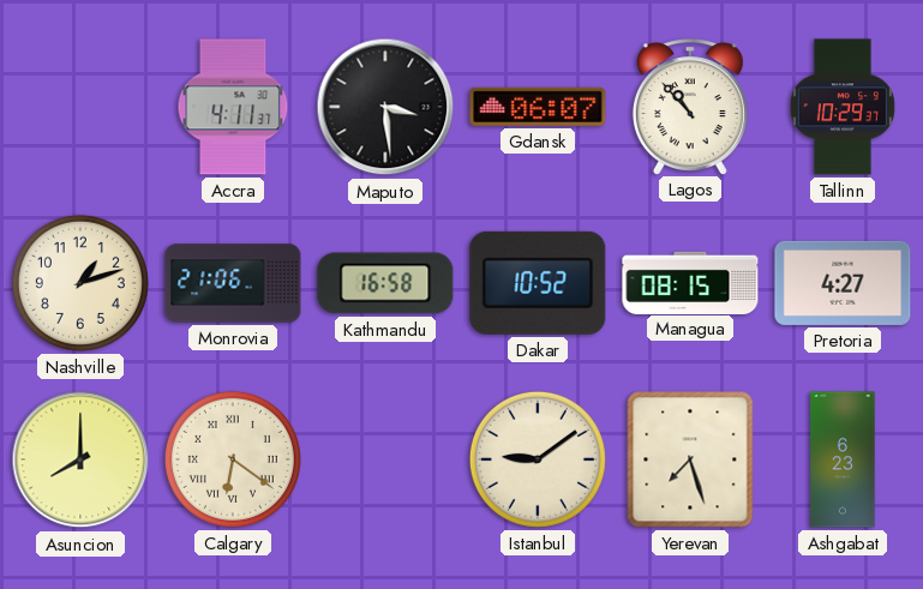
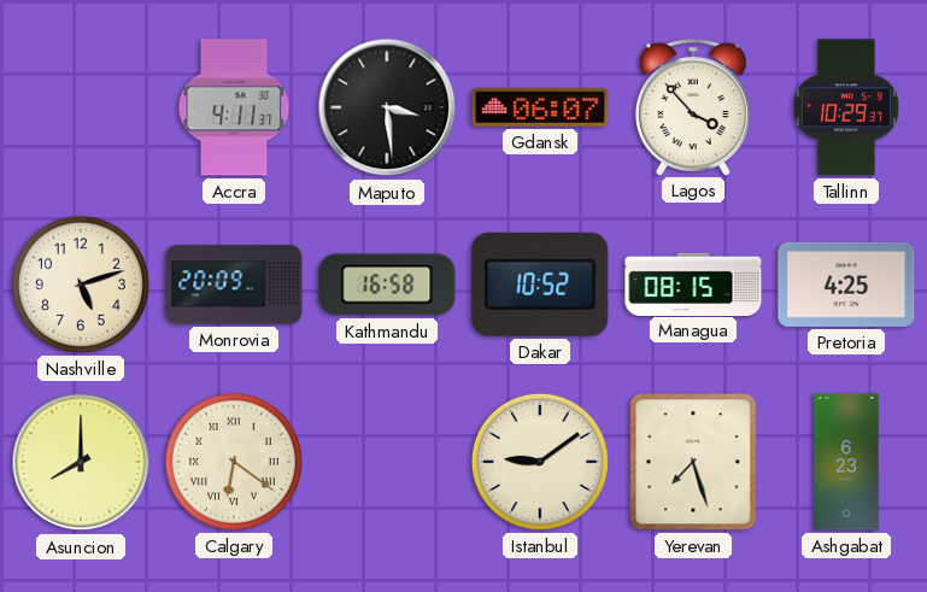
Lagos: 10:53 -> 3:53 (693, 107)
Nashville: 1:12 -> 5:12 (81, 285)
Monrovia: 21:06 -> 20:09 (234, 285)
Pretoria: 4:27 -> 4:25 (846, 285)
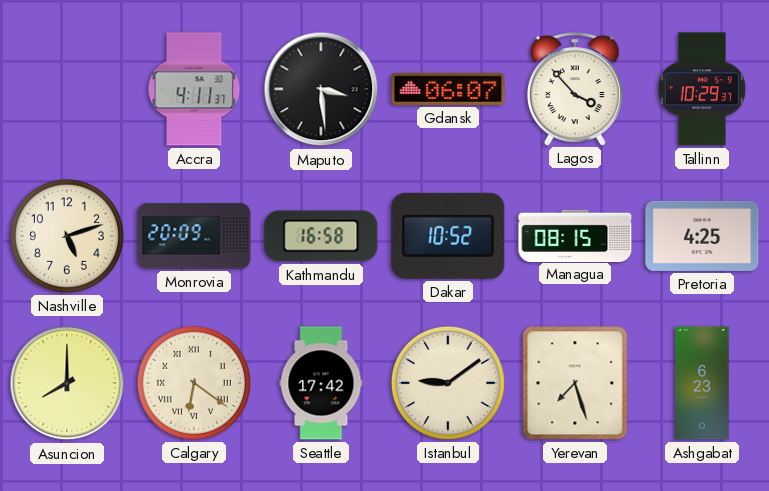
Seattle: none -> 17:42 (321, 383)
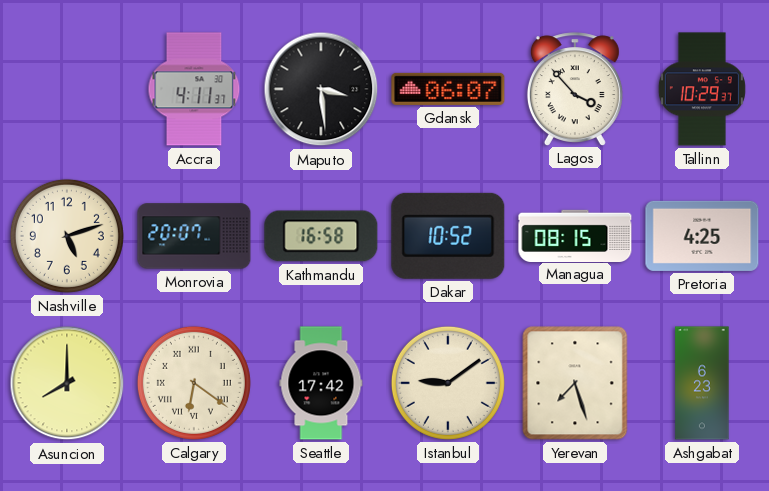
Monrovia: 20:09 -> 20:07 (194, 236)
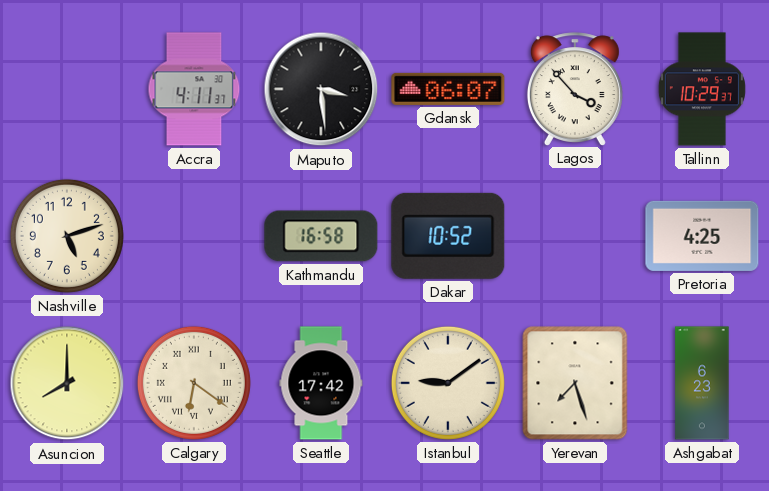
Monrovia: 20:07 -> none (194, 236)
Managua: 08:15 -> none (575, 235)
